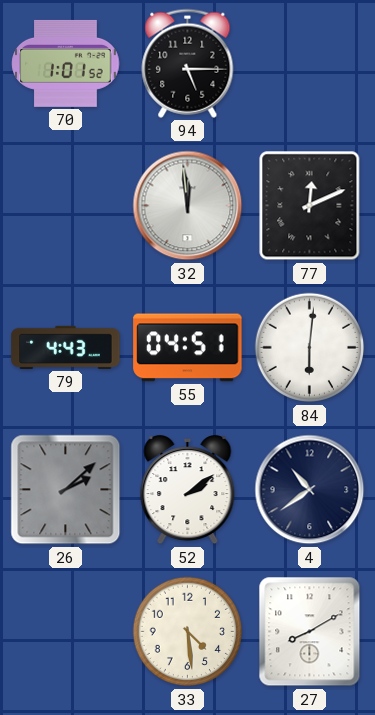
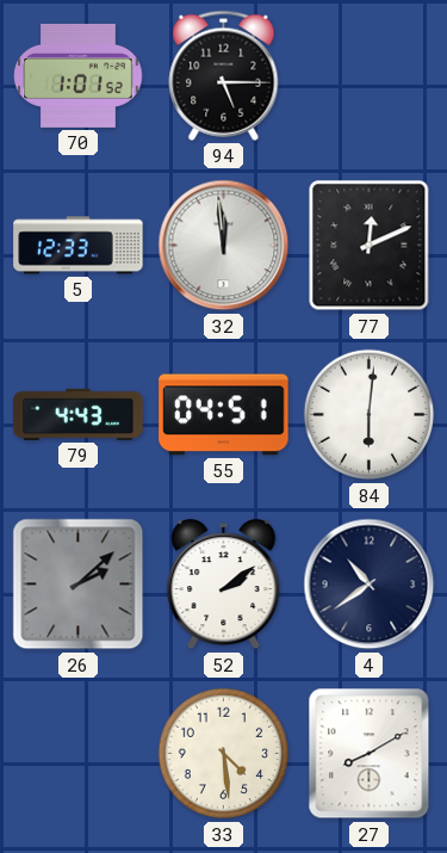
5: none -> 12:33 (79, 246)
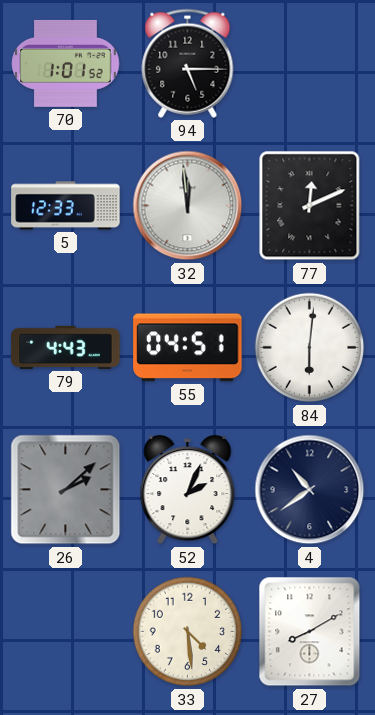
52: 2:09 -> 2:04 (188, 490)
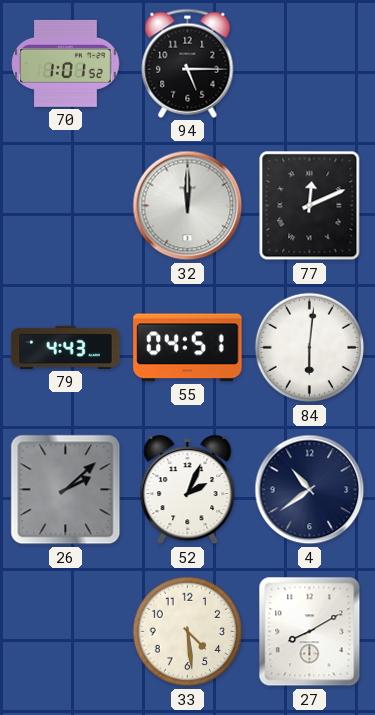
5: 12:33 -> none (66, 206)
32: 11:59 -> 12:00 (188, 206)
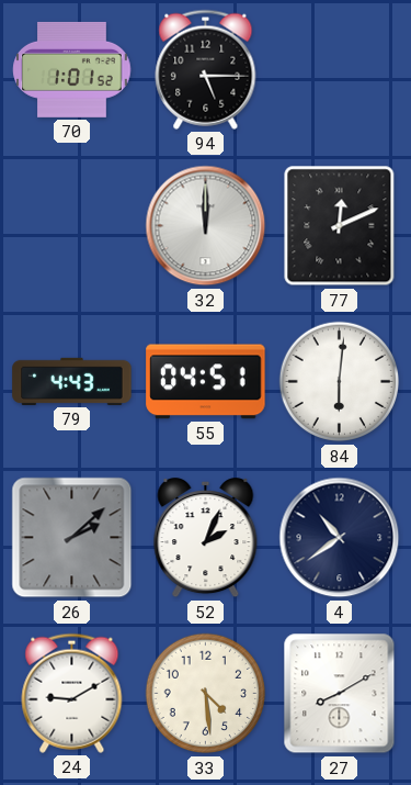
24: none -> 9:10 (72, 693)
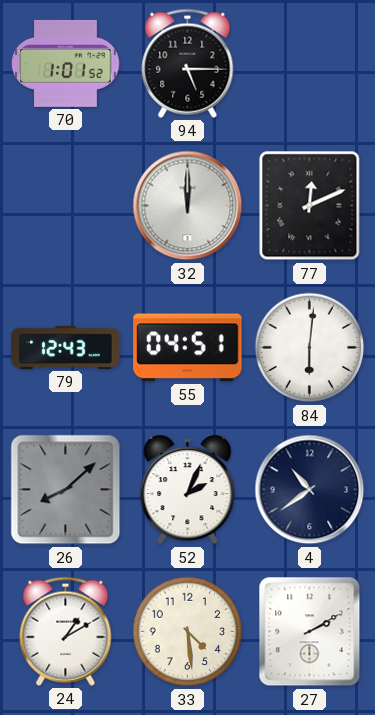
79: 4:43 -> 12:43 (66, 347)
26: 2:08 -> 8:08 (66, 490)
24: 9:10 -> 1:10 (66, 631)
27: 8:10 -> 2:10 (310, 632)
